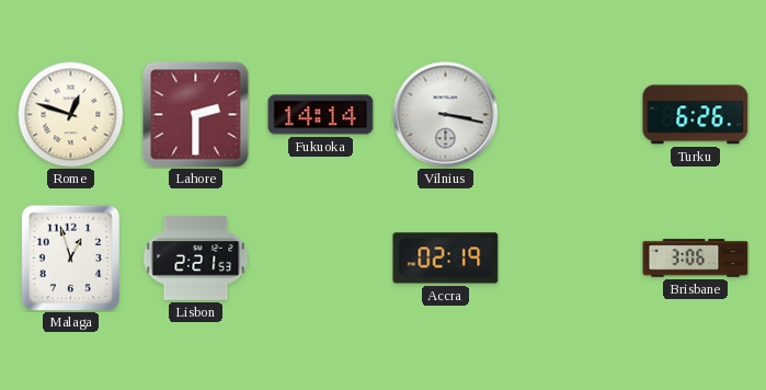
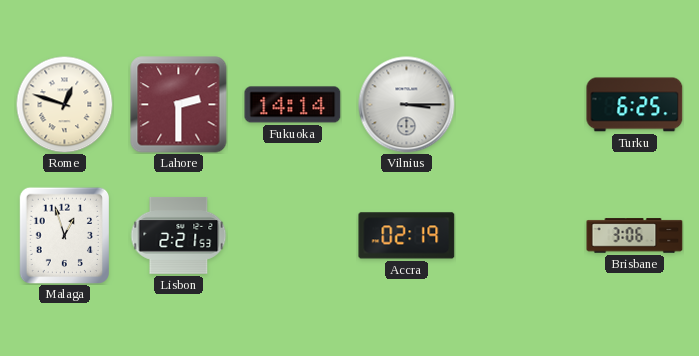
Vilnius: 3:17 -> 3:15 (407, 105)
Turku: 6:26 -> 6:25 (635, 105)
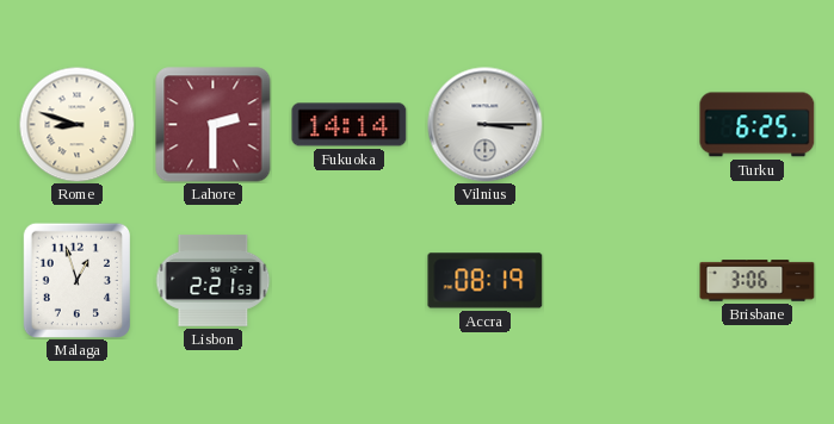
Rome: 12:48 -> 8:48 (76, 124)
Accra: 02:19 -> 08:19 (486, 281)
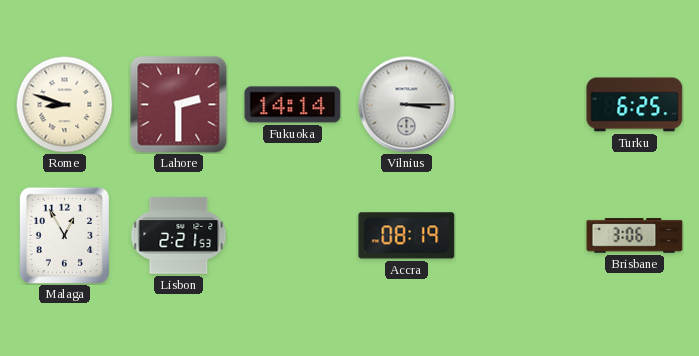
Malaga: 12:57 -> 12:55 (64, 235)
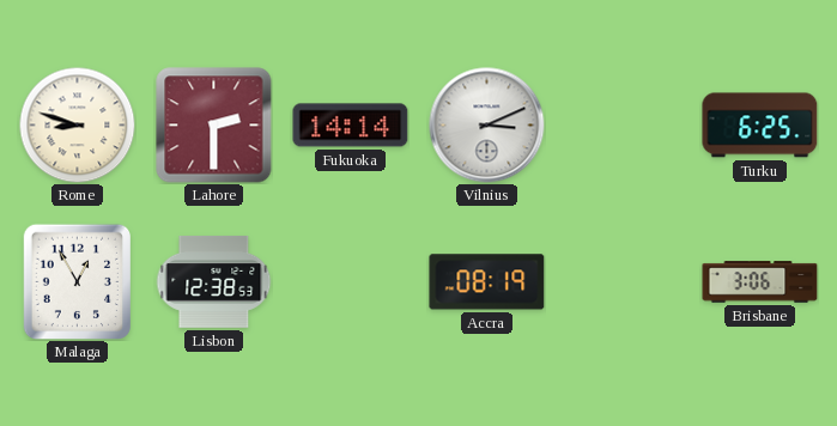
Vilnius: 3:15 -> 3:11 (487, 126)
Lisbon: 2:21 -> 12:38 (213, 281)
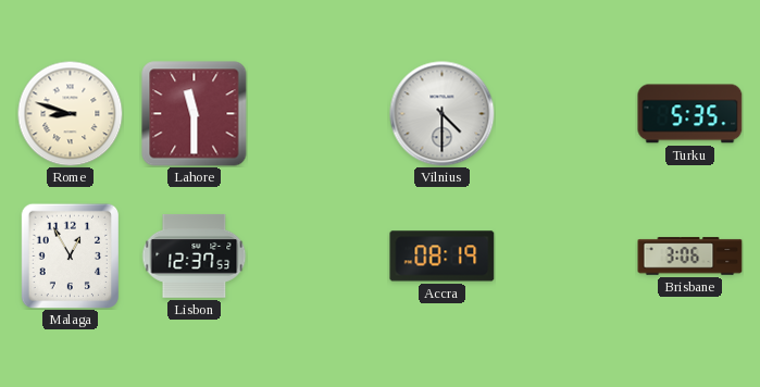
Lahore: 2:30 -> 11:30 (195, 114)
Fukuoka: 14:14 -> none (351, 126)
Vilnius: 3:11 -> 4:30 (443, 114)
Turku: 6:25 -> 5:35 (690, 114)
Lisbon: 12:38 -> 12:37 (194, 255)
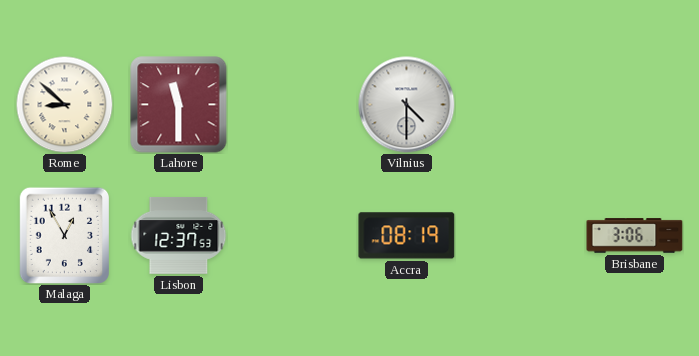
Rome: 8:48 -> 8:52 (64, 104)
Turku: 5:35 -> none (690, 114)
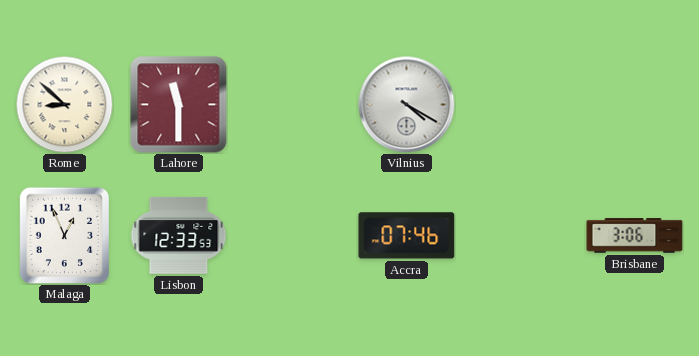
Vilnius: 4:30 -> 4:20 (407, 105)
Malaga: 12:55 -> 12:56 (64, 235)
Lisbon: 12:37 -> 12:33 (178, 235)
Accra: 08:19 -> 07:46 (407, 236)
